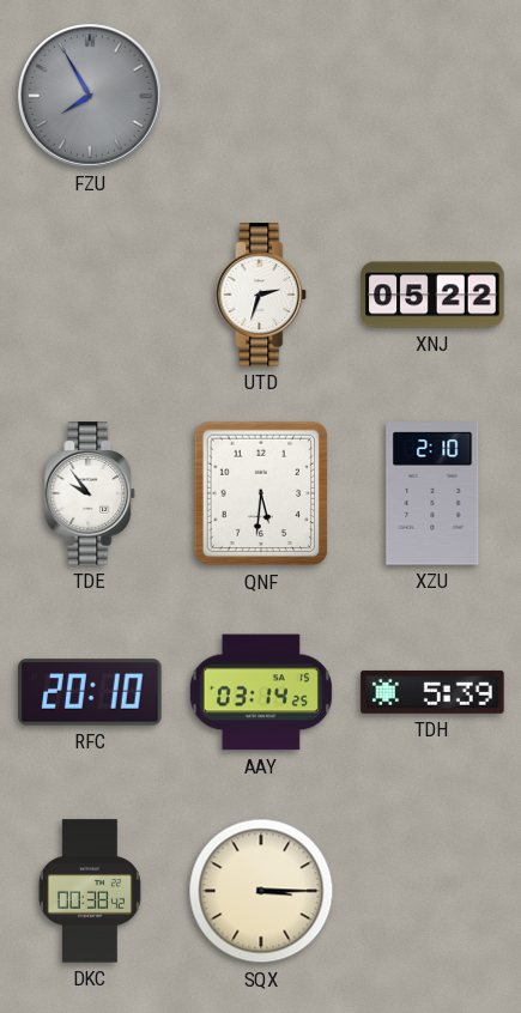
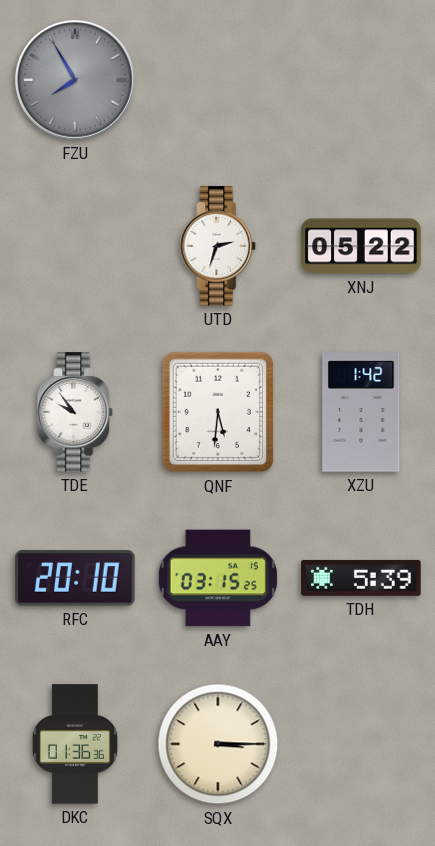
XZU: 2:10 -> 1:42 (361, 412)
AAY: 03:14 -> 03:15 (218, 578)
DKC: 00:38 -> 01:36 (75, 744)
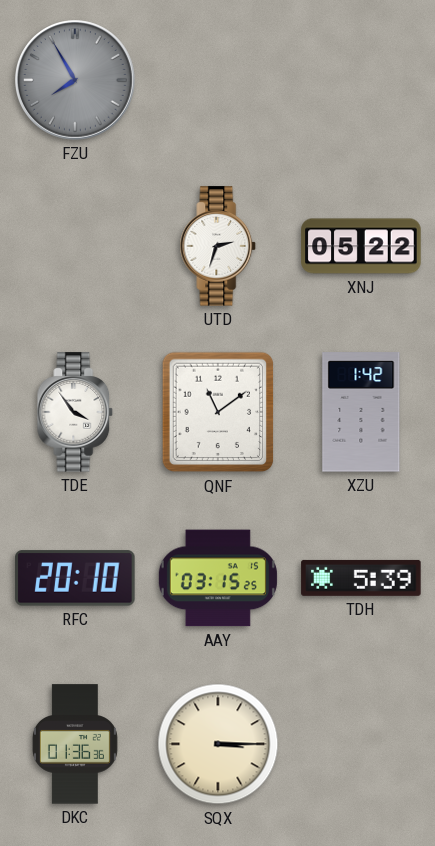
TDE: 9:54 -> 3:54 (75, 412)
QNF: 5:31 -> 11:09 (218, 412)
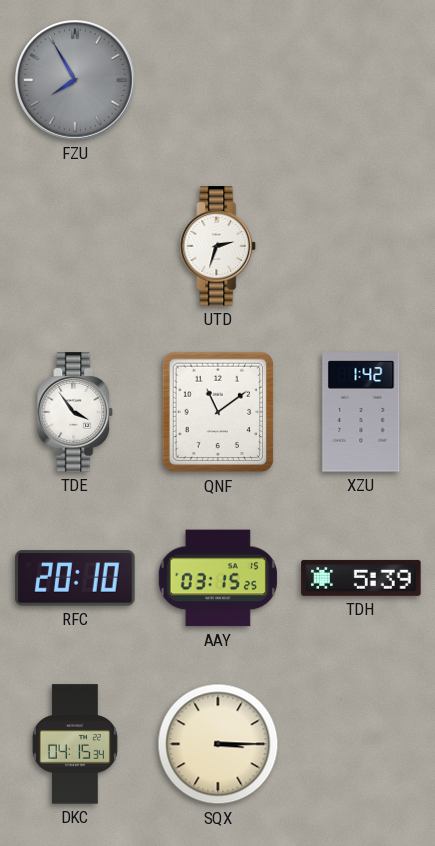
XNJ: 05:22 -> none (361, 246)
DKC: 01:36 -> 04:15 (75, 744)
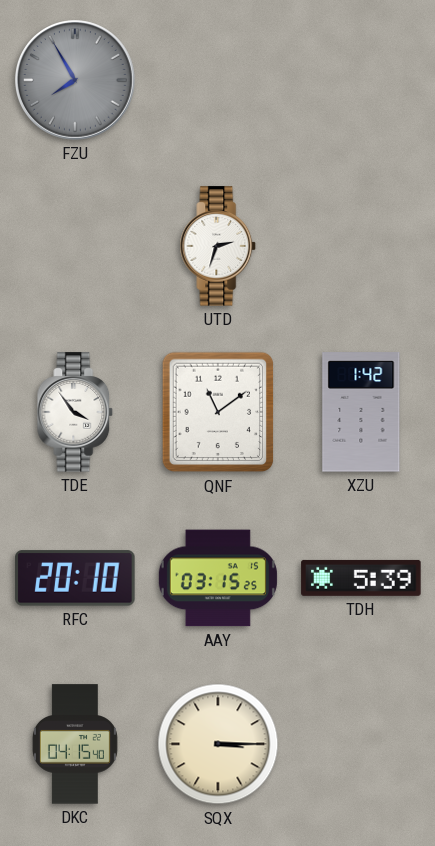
DKC: 04:15:34 -> 04:15:40 (75, 744)
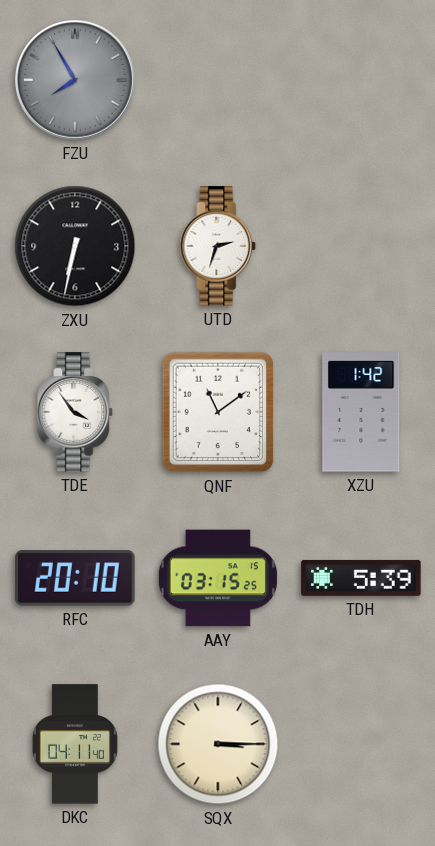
ZXU: none -> 6:32 (75, 246)
DKC: 04:15 -> 04:11 (75, 744)
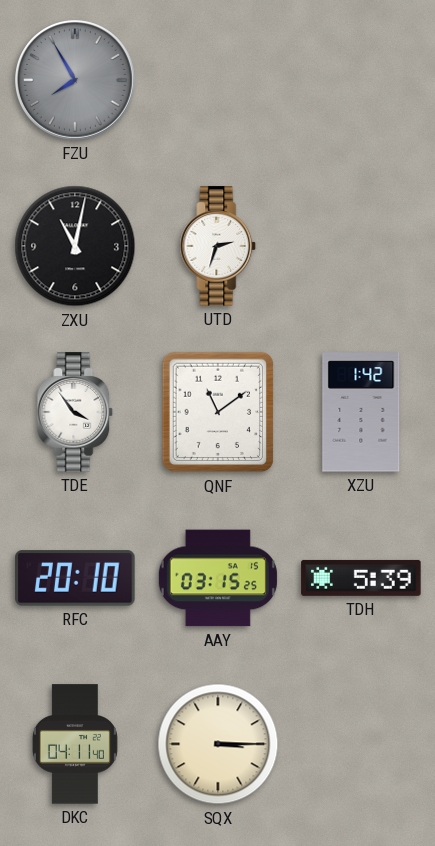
ZXU: 6:32 -> 11:02 (75, 246)
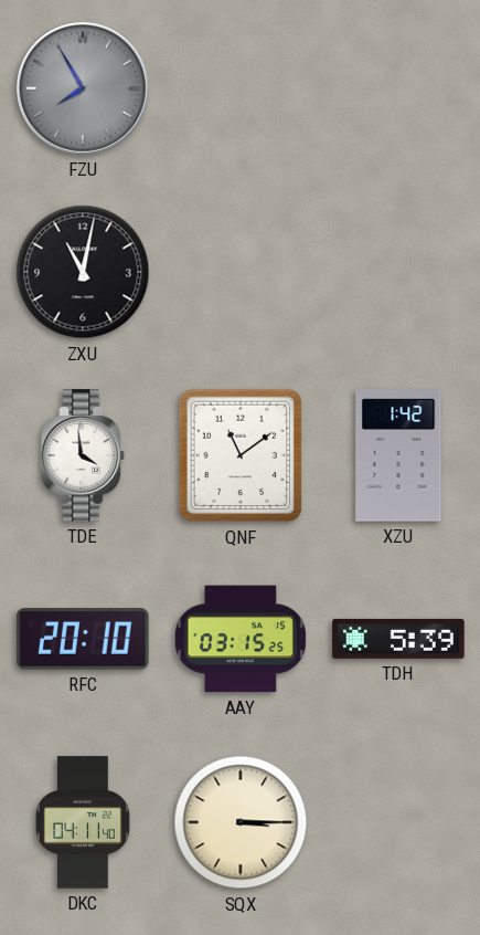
UTD: 2:33 -> none (218, 246)
TDE: 3:54 -> 3:59 (83, 455)
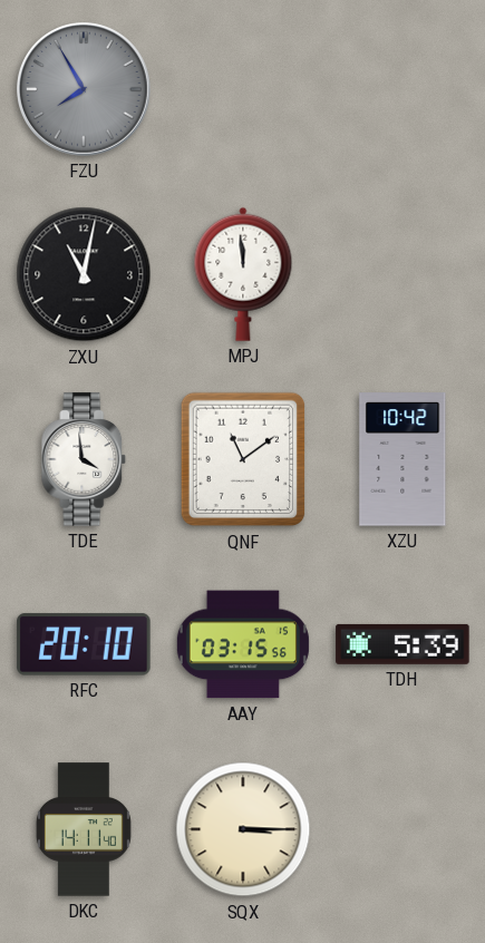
MPJ: none -> 11:59 (243, 274)
XZU: 1:42 -> 10:42 (402, 459)
AAY: 03:15:25 -> 03:15:56 (243, 644)
DKC: 04:11 -> 14:11 (84, 829)
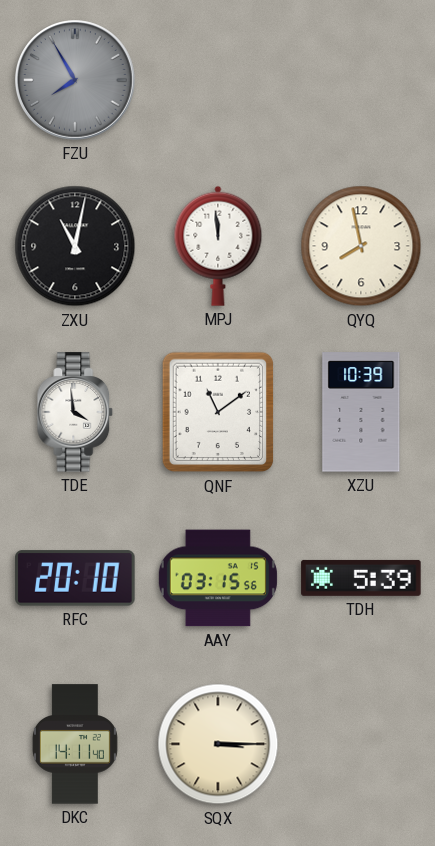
QYQ: none -> 7:58 (361, 246)
XZU: 10:42 -> 10:39 (361, 412)
